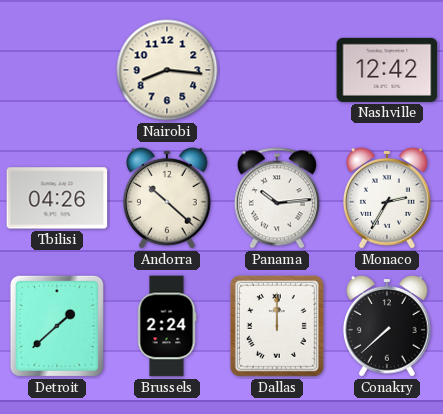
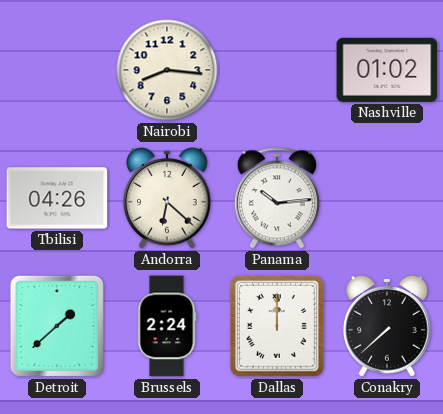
Nashville: 12:42 -> 01:02 (387, 70)
Andorra: 10:22 -> 6:22 (167, 199)
Monaco: 2:35 -> none (387, 199)
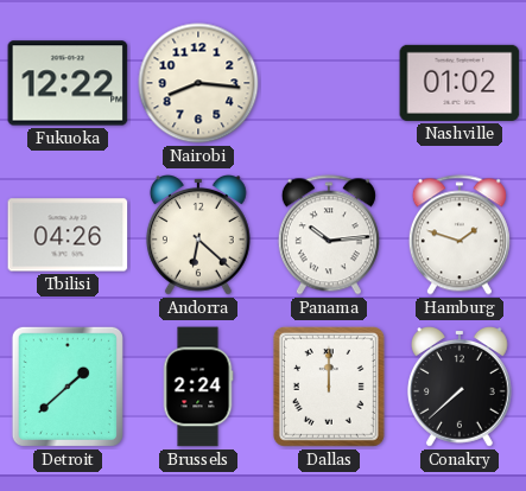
Fukuoka: none -> 12:22 (68, 83)
Hamburg: none -> 1:48 (460, 235)
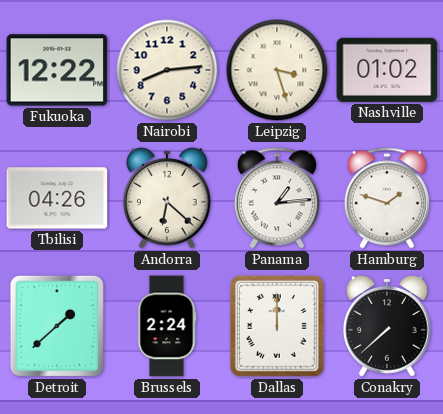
Nairobi: 8:16 -> 8:14 (167, 70)
Leipzig: none -> 3:27 (277, 70)
Panama: 10:14 -> 1:14 (277, 198)
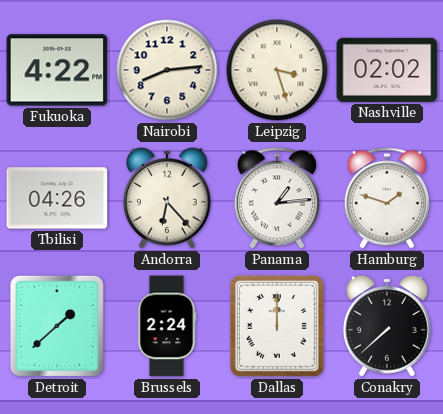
Fukuoka: 12:22 -> 4:22 (57, 70)
Nashville: 01:02 -> 02:02 (387, 70)
Andorra: 6:22 -> 6:23 (167, 199)
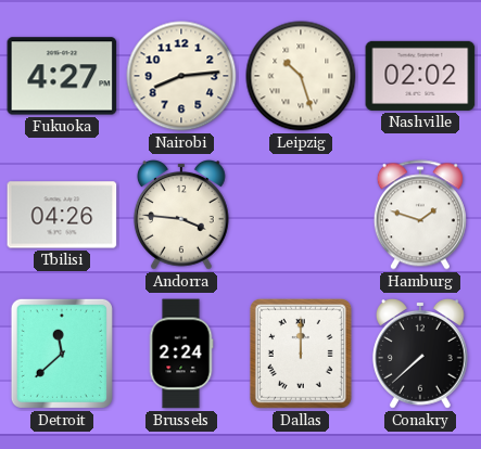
Fukuoka: 4:22 -> 4:27 (62, 76)
Leipzig: 3:27 -> 10:27 (301, 76)
Andorra: 6:23 -> 3:46 (181, 216)
Panama: 1:14 -> none (277, 198)
Detroit: 1:38 -> 11:38 (62, 354)
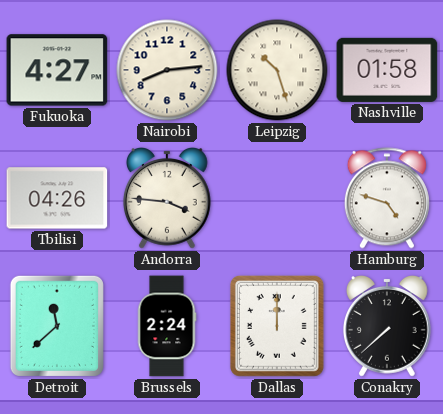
Nashville: 02:02 -> 01:58 (387, 70)
Hamburg: 1:48 -> 4:48 (387, 198)
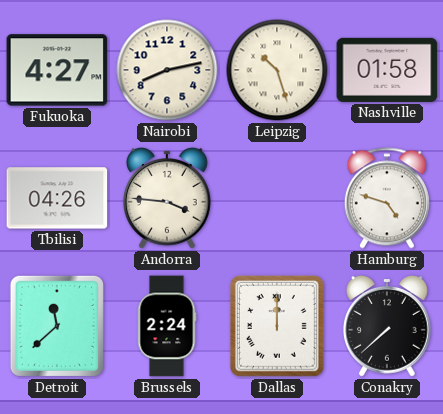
Nairobi: 8:14 -> 8:13 (167, 70)
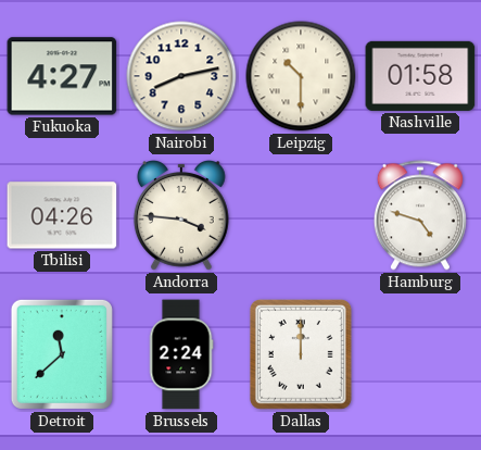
Leipzig: 10:27 -> 10:30 (301, 76)
Conakry: 7:38 -> none (387, 327)
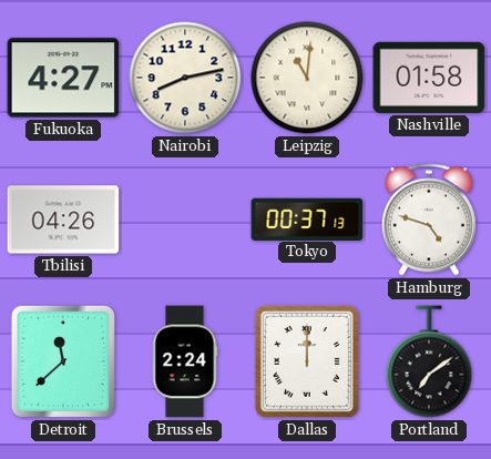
Leipzig: 10:30 -> 11:01 (307, 78)
Andorra: 3:46 -> none (181, 216)
Tokyo: none -> 00:37 (307, 218)
Portland: none -> 7:09 (429, 361)
